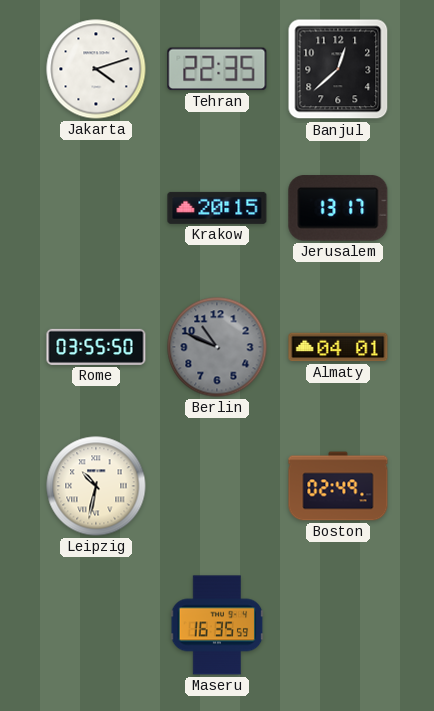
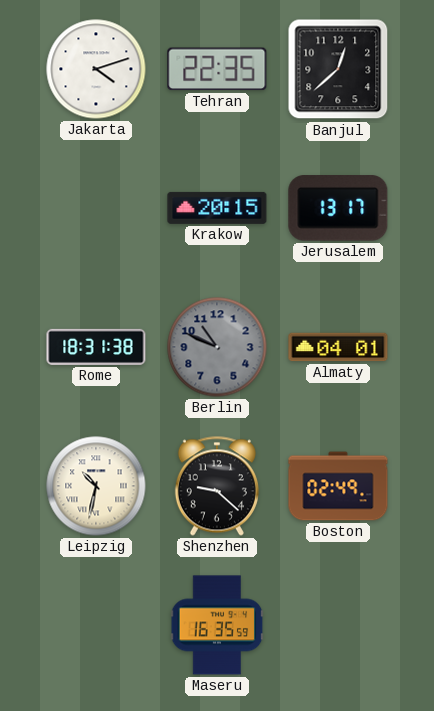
Rome: 03:55 -> 18:31 (96, 347)
Shenzhen: none -> 9:22 (217, 486)
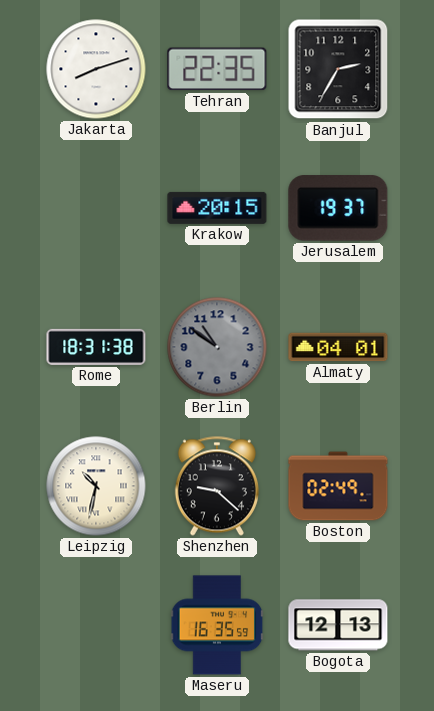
Jakarta: 4:12 -> 8:12 (96, 69)
Banjul: 12:38 -> 2:35 (338, 69)
Jerusalem: 13:17 -> 19:37 (338, 208)
Berlin: 10:49 -> 10:51 (217, 347)
Bogota: none -> 12:13 (338, 625)
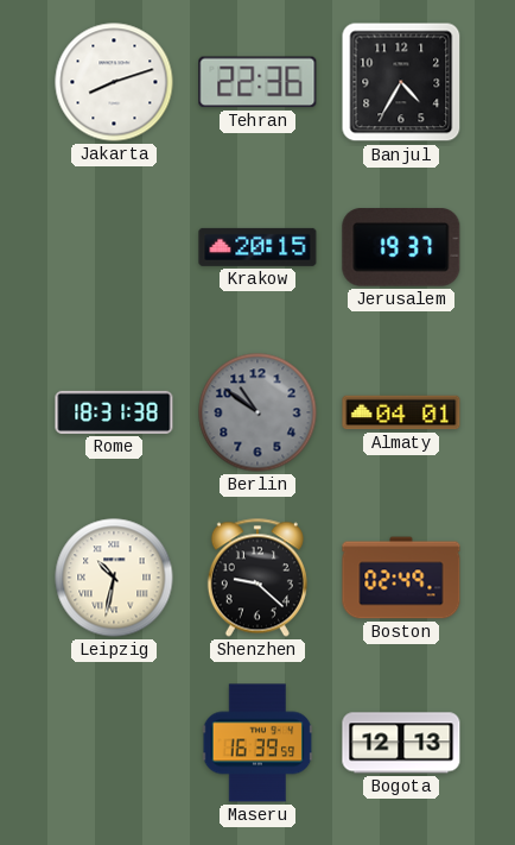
Tehran: 22:35 -> 22:36 (257, 82)
Banjul: 2:35 -> 4:35 (401, 82)
Maseru: 16:35 -> 16:39 (257, 743)
